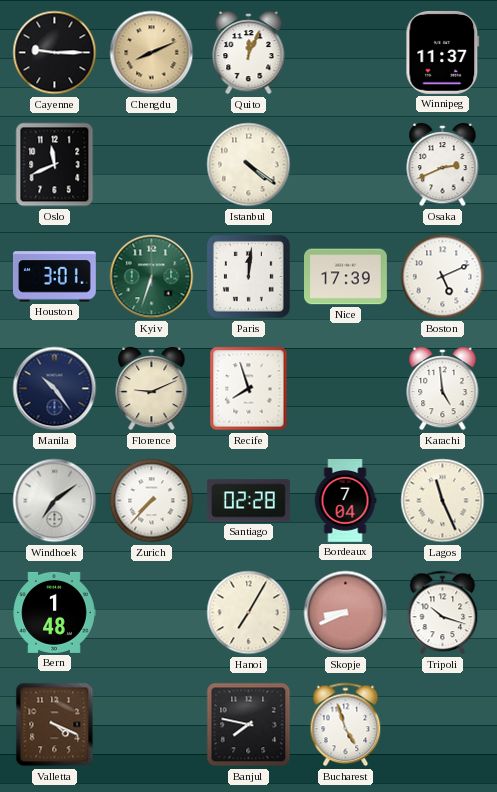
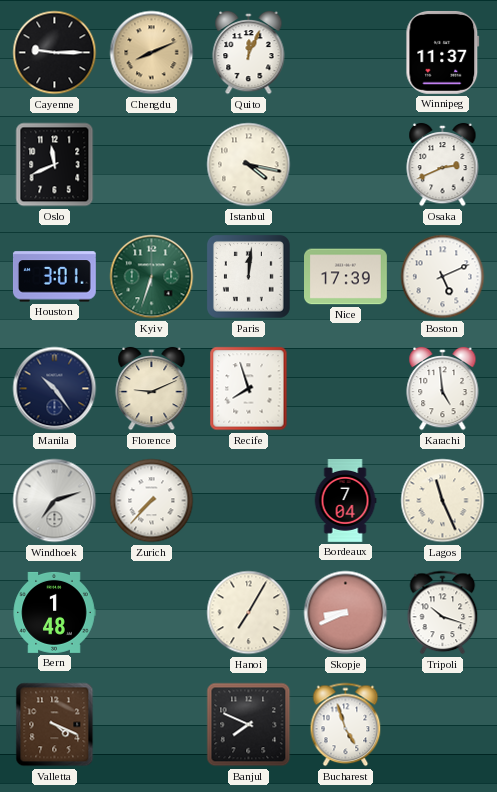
Istanbul: 4:21 -> 4:17 (249, 165)
Windhoek: 7:09 -> 7:12 (55, 501)
Santiago: 02:28 -> none (249, 501)
Banjul: 7:47 -> 7:49 (249, 725)
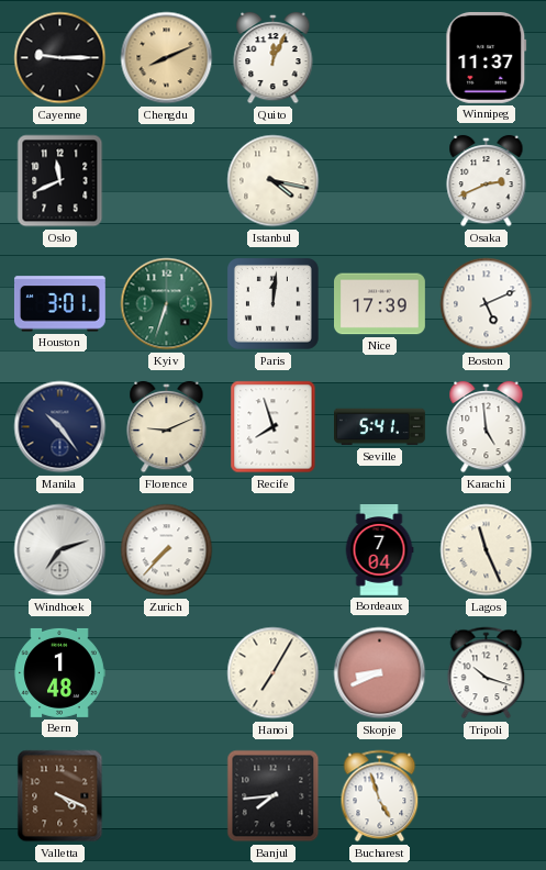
Seville: none -> 5:41 (380, 427)
Banjul: 7:49 -> 7:44 (274, 796)
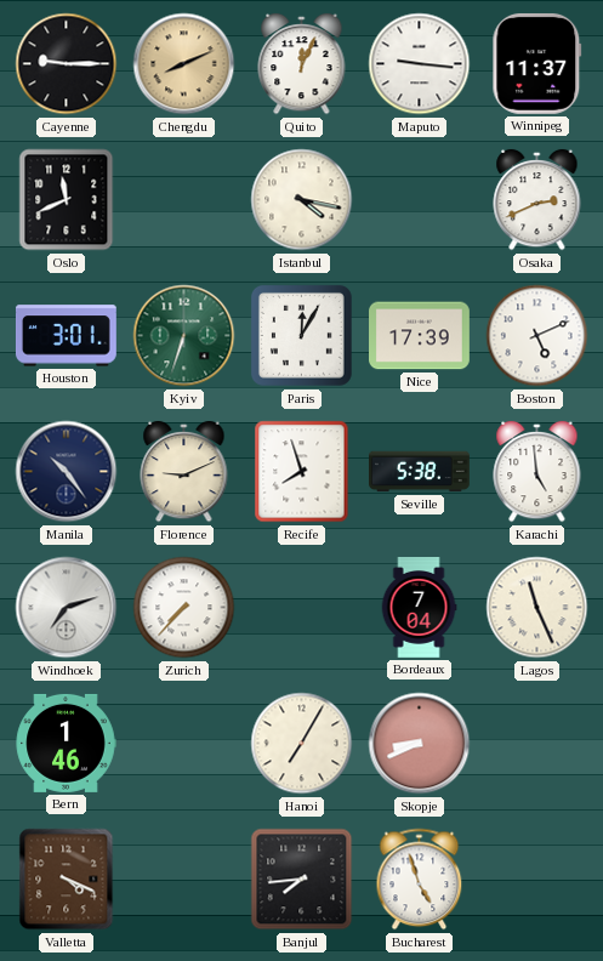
Maputo: none -> 9:16 (420, 64)
Paris: 12:01 -> 12:05 (302, 336)
Seville: 5:41 -> 5:38 (420, 472)
Bern: 1:48 -> 1:46 (66, 743)
Tripoli: 10:18 -> none (487, 673)
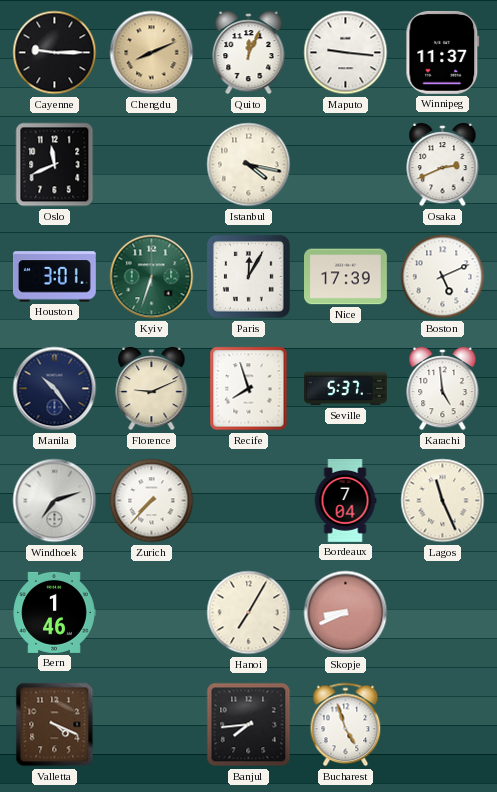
Seville: 5:38 -> 5:37 (346, 389)
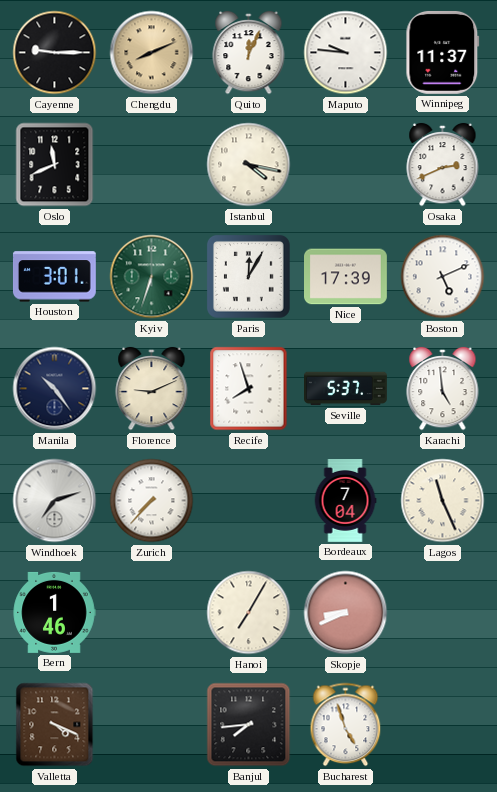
Maputo: 9:16 -> 9:46 (346, 53)
